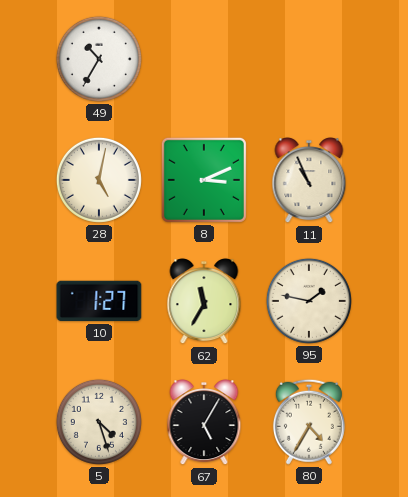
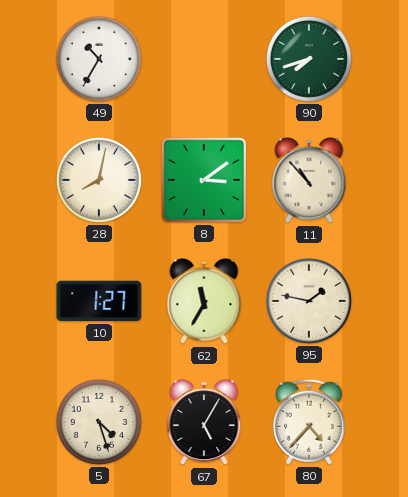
90: none -> 7:42 (309, 59)
28: 5:02 -> 8:02 (99, 180)
8: 3:11 -> 3:09 (204, 180)
11: 10:56 -> 10:53 (309, 181)
80: 4:35 -> 4:37 (309, 422)
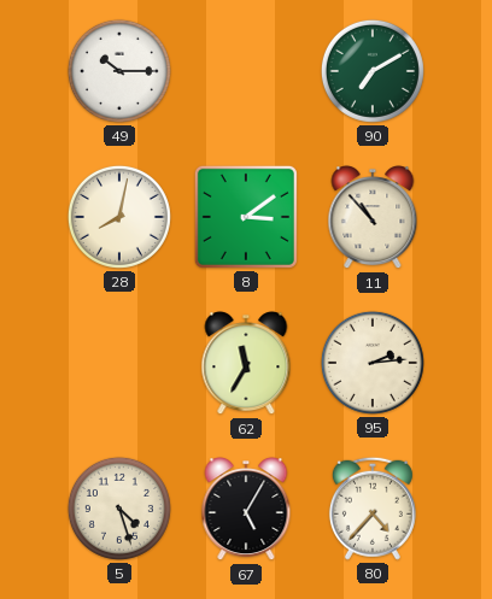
49: 10:35 -> 10:15 (119, 71)
90: 7:42 -> 7:10 (373, 71)
10: 1:27 -> none (99, 301)
95: 1:47 -> 2:14 (373, 363)
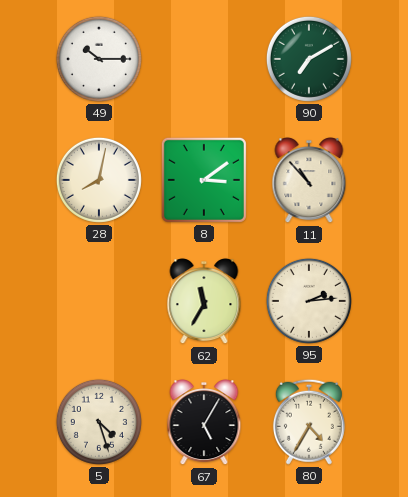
80: 4:37 -> 4:35 (309, 422)
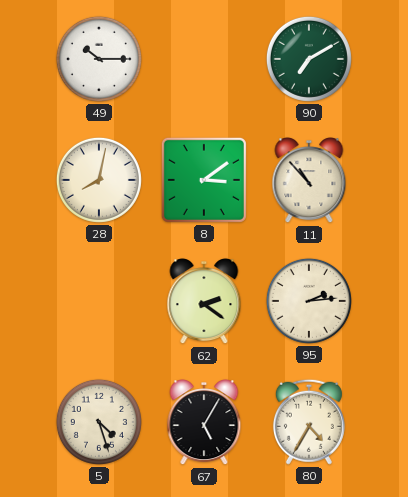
62: 11:35 -> 2:21 (204, 302)
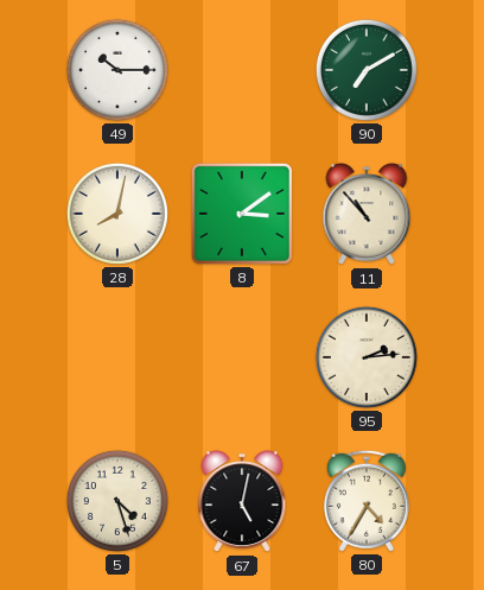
62: 2:21 -> none (204, 302)
67: 5:05 -> 5:02 (242, 502)
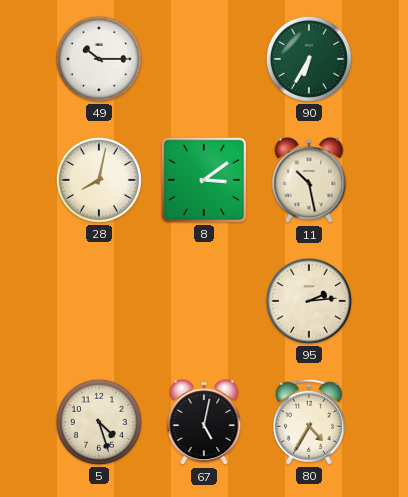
90: 7:10 -> 6:35 (309, 59)
11: 10:53 -> 10:28 (309, 181)
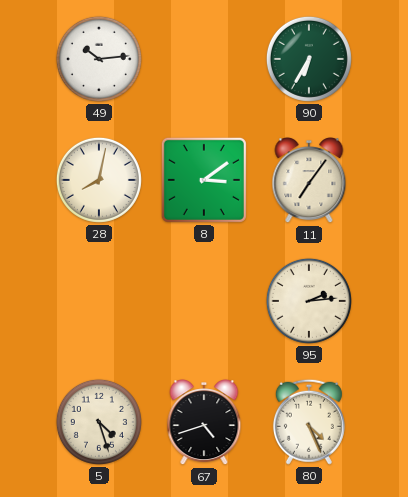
49: 10:15 -> 10:14 (99, 59)
11: 10:28 -> 7:06 (309, 181)
67: 5:02 -> 4:42 (204, 423)
80: 4:35 -> 4:26 (309, 422)
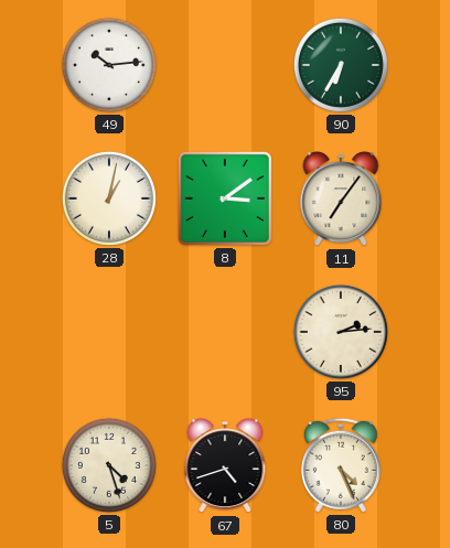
28: 8:02 -> 1:02 (109, 198)
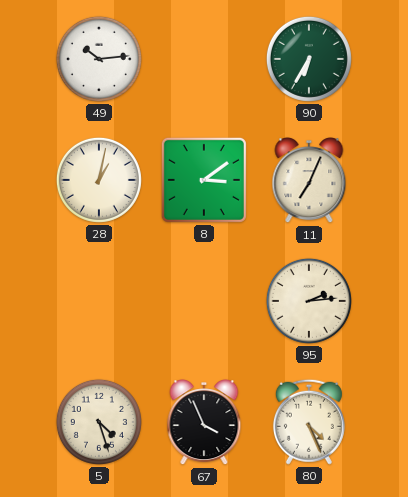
11: 7:06 -> 7:04 (309, 181)
67: 4:42 -> 3:56 (204, 423)
